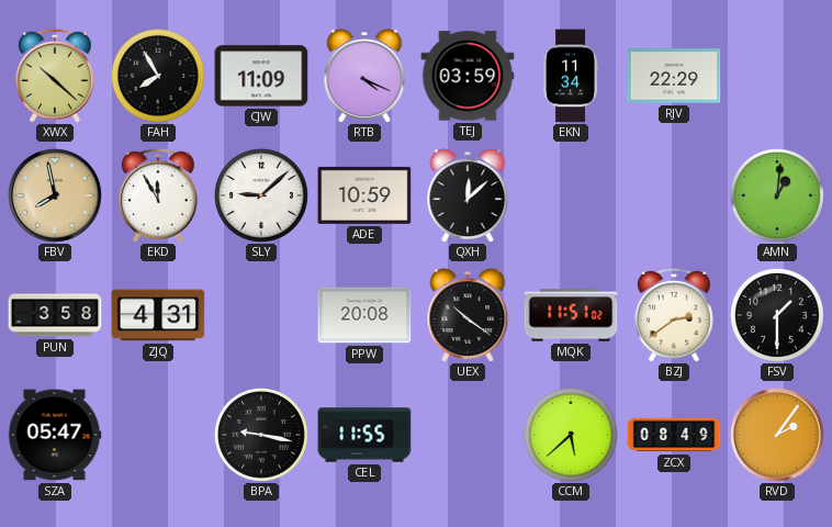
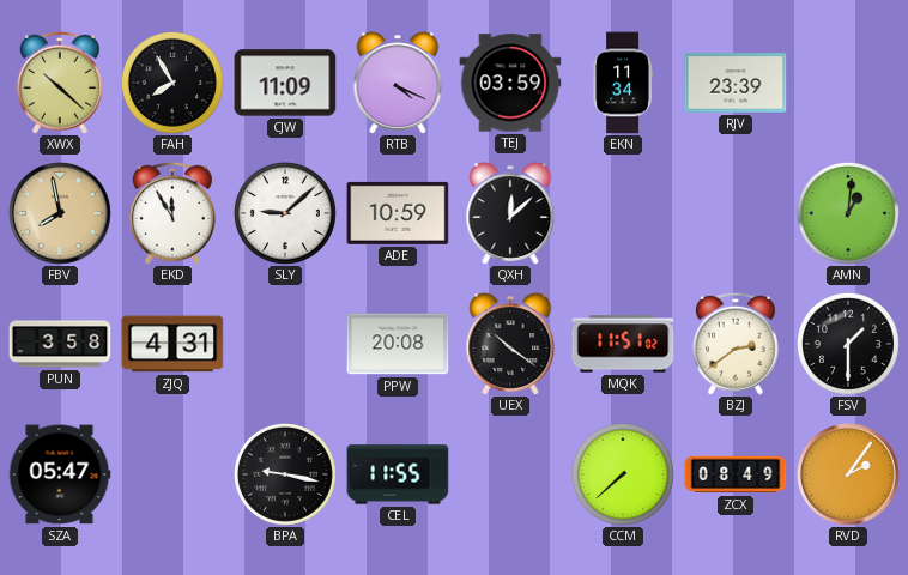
RJV: 22:29 -> 23:39 (736, 83)
CCM: 5:38 -> 7:38 (623, 474)
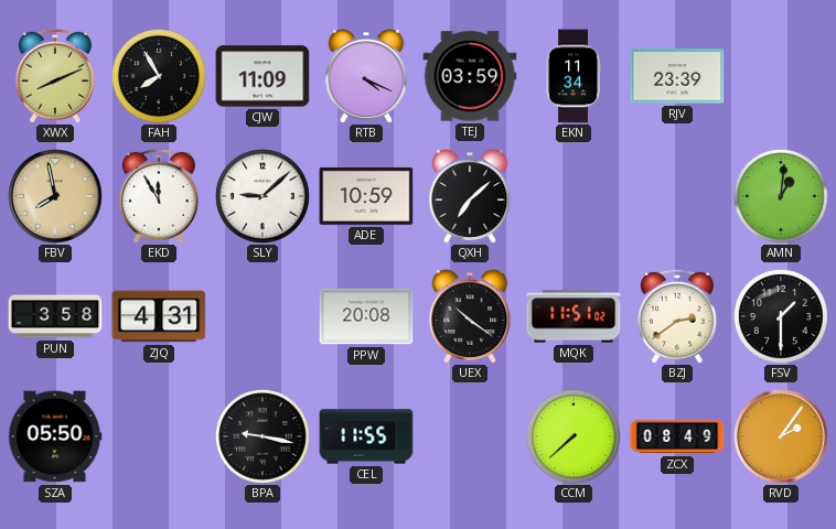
XWX: 10:22 -> 8:11 (55, 76)
QXH: 12:08 -> 7:08 (470, 196)
SZA: 05:47 -> 05:50 (55, 436)
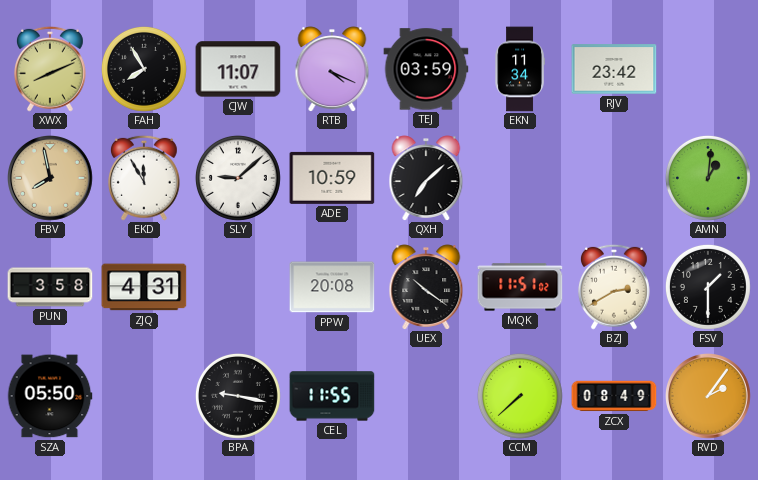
CJW: 11:09 -> 11:07 (238, 69)
RJV: 23:39 -> 23:42 (614, 69)
BZJ: 2:39 -> 2:40 (614, 287)
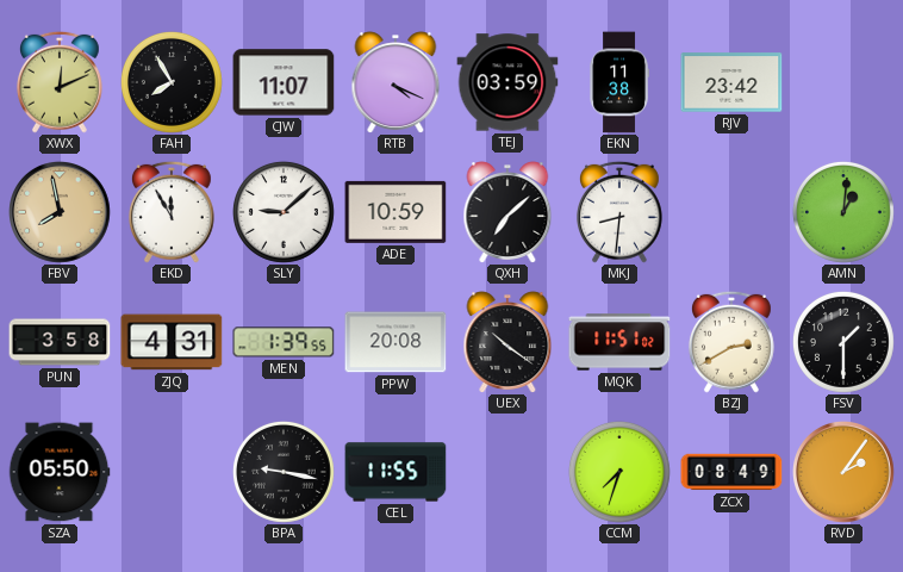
XWX: 8:11 -> 12:11 (60, 82)
EKN: 11:34 -> 11:38 (619, 82)
MKJ: none -> 8:31 (619, 212)
MEN: none -> 1:39 (284, 342)
CCM: 7:38 -> 7:33 (619, 472)
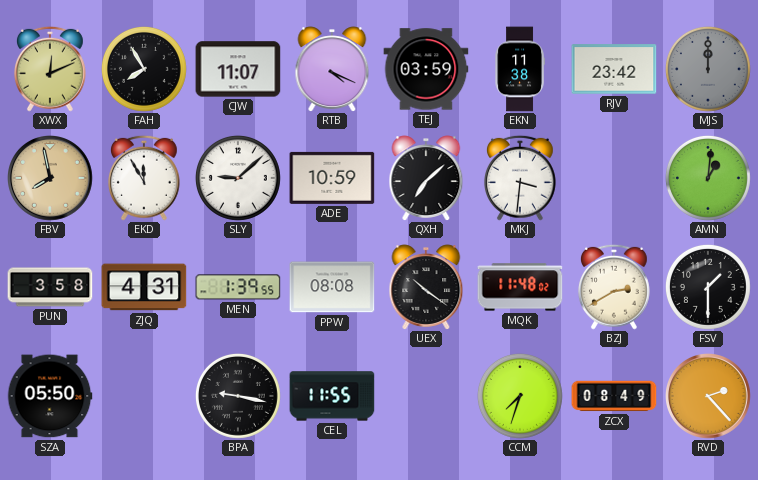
MJS: none -> 12:00 (708, 69)
MKJ: 8:31 -> 3:31 (520, 178)
PPW: 20:08 -> 08:08 (332, 287)
MQK: 11:51 -> 11:48 (520, 287)
RVD: 2:06 -> 2:23 (709, 397)
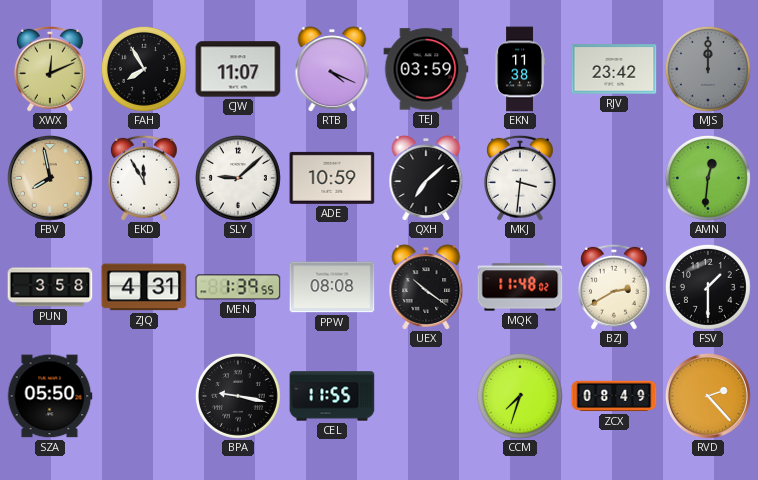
AMN: 1:01 -> 12:31 (708, 178)
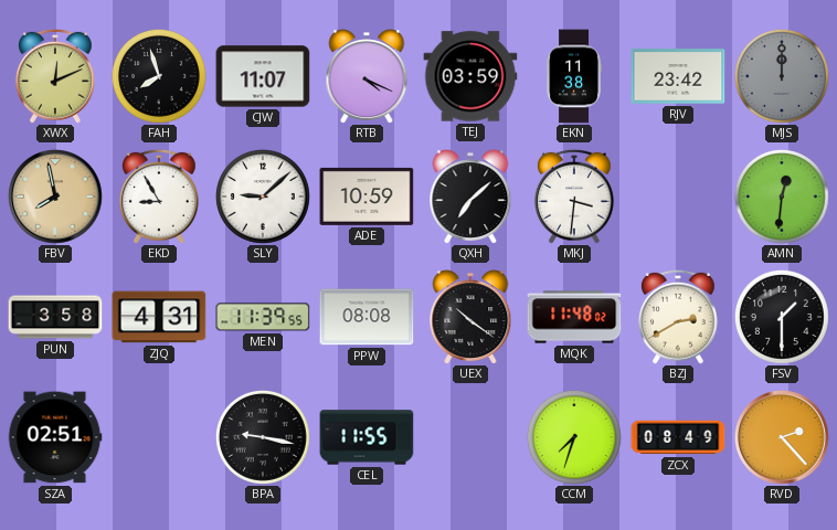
FAH: 7:55 -> 7:57 (159, 76)
EKD: 11:55 -> 8:55 (159, 197)
MEN: 1:39 -> 11:39 (263, 317)
SZA: 05:50 -> 02:51 (55, 437)
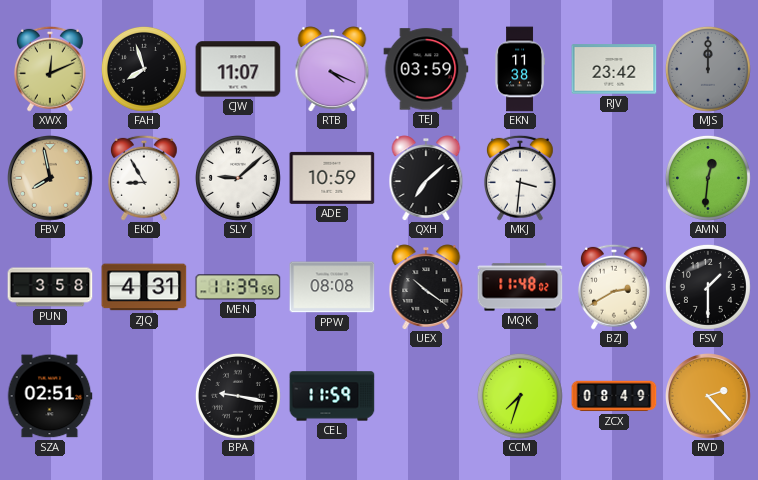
CEL: 11:55 -> 11:59 (332, 396)
